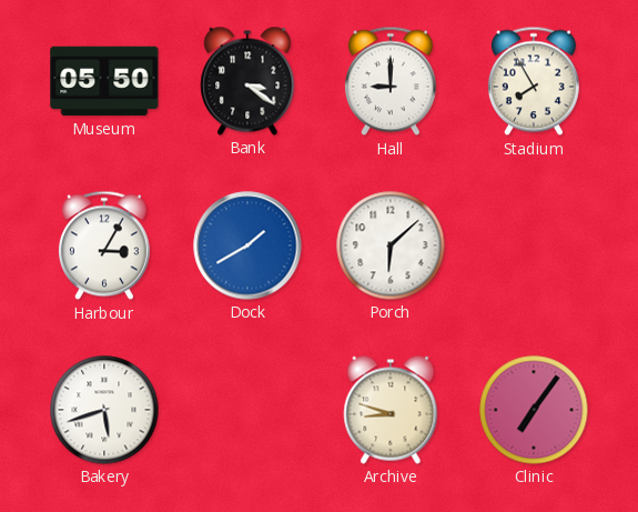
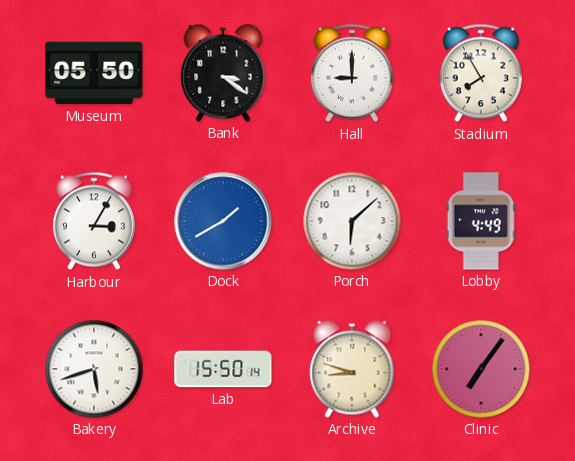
Lobby: none -> 4:49 (481, 221)
Lab: none -> 15:50 (223, 369)
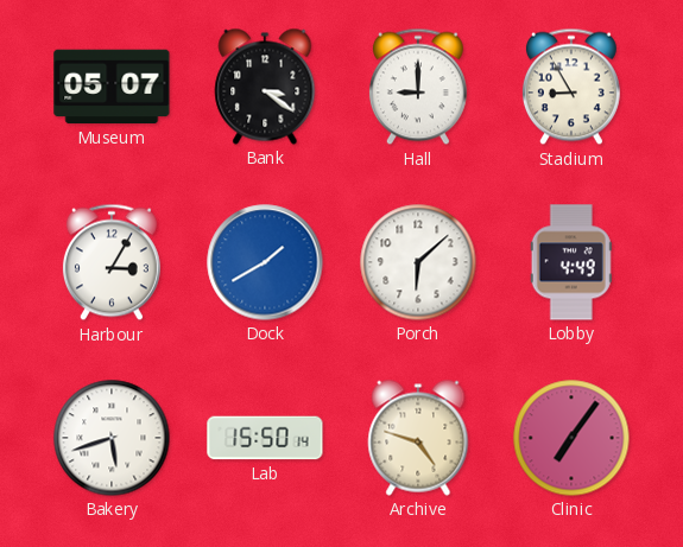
Museum: 05:50 -> 05:07 (112, 87)
Stadium: 7:55 -> 8:55 (571, 87)
Archive: 8:48 -> 4:48 (418, 438)
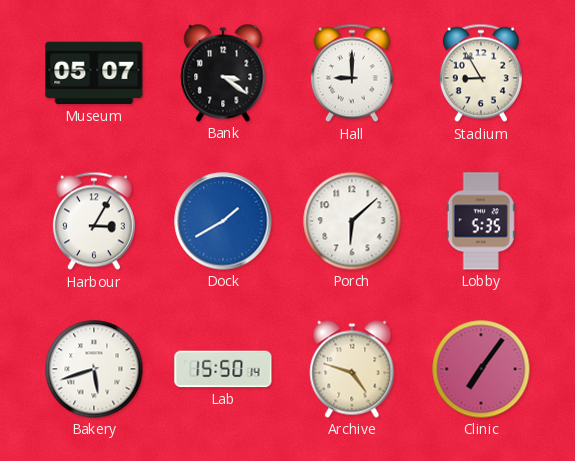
Lobby: 4:49 -> 5:35 (481, 221)
